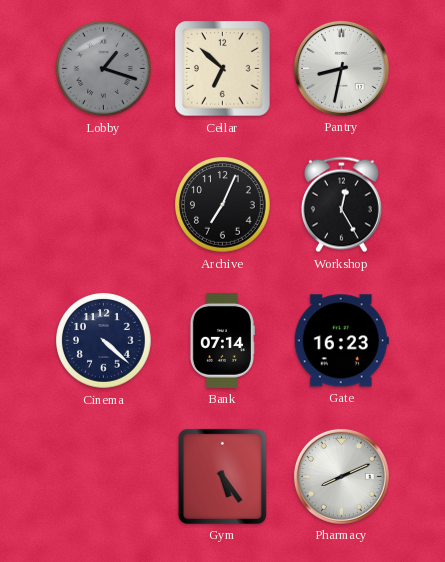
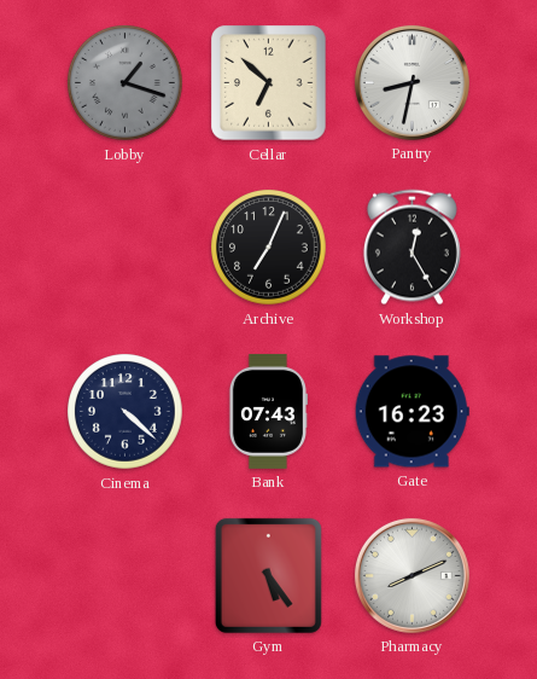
Bank: 07:14 -> 07:43 (268, 411)
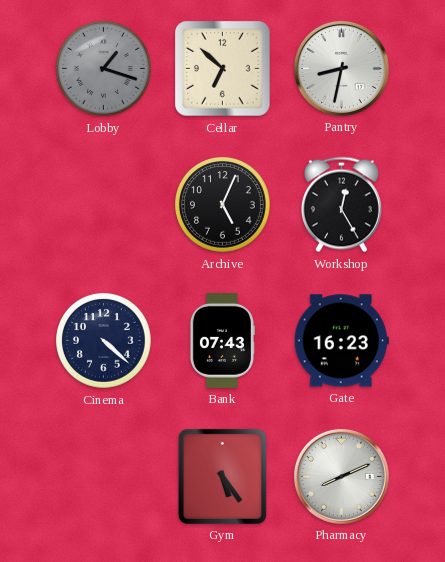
Archive: 7:04 -> 5:04 (223, 205)
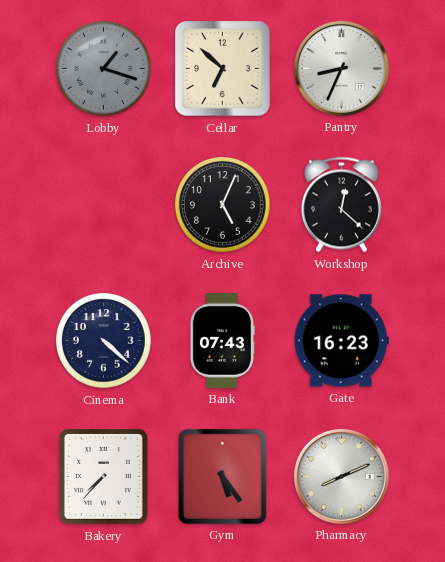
Pantry: 8:32 -> 8:34 (341, 68)
Workshop: 12:25 -> 12:22 (341, 205)
Bakery: none -> 7:37 (103, 477)
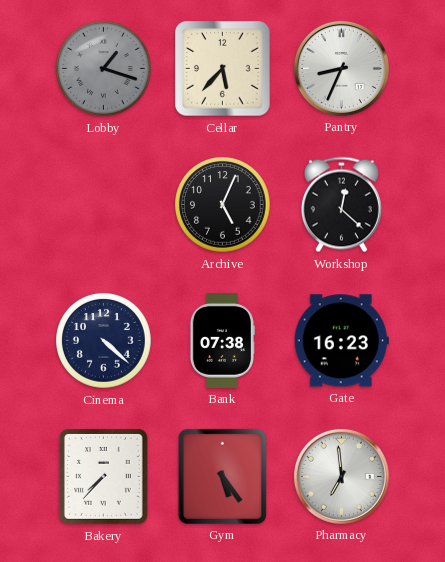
Cellar: 6:52 -> 5:37 (223, 69)
Bank: 07:43 -> 07:38 (222, 340)
Pharmacy: 8:11 -> 6:59 (341, 476)
